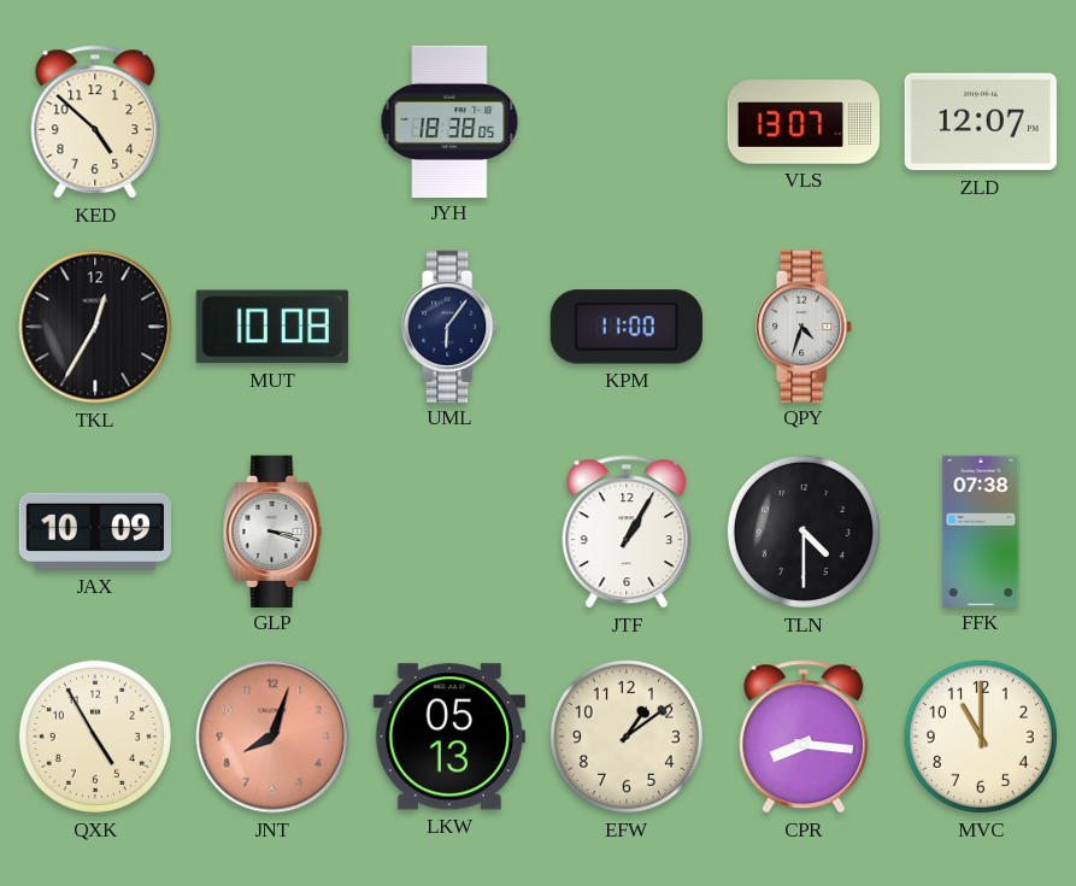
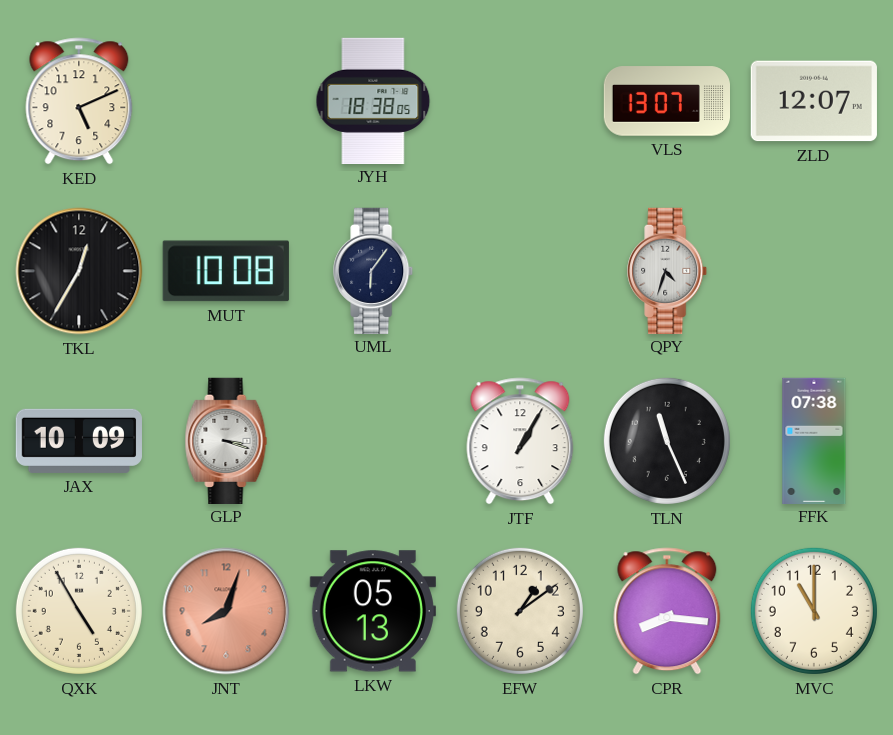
KED: 4:52 -> 5:11 (79, 101)
KPM: 11:00 -> none (627, 327)
TLN: 4:30 -> 11:26 (667, 441)
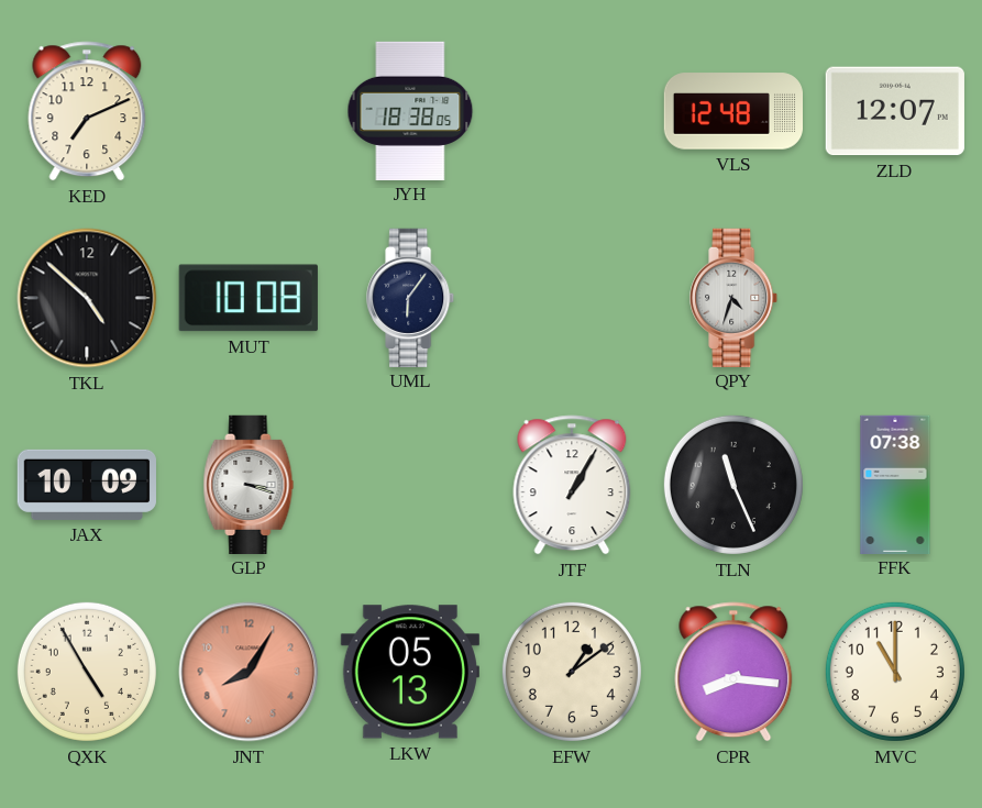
KED: 5:11 -> 7:11 (87, 111)
VLS: 13:07 -> 12:48 (732, 111)
TKL: 12:35 -> 4:52 (87, 298)
JNT: 8:03 -> 8:05 (249, 672)
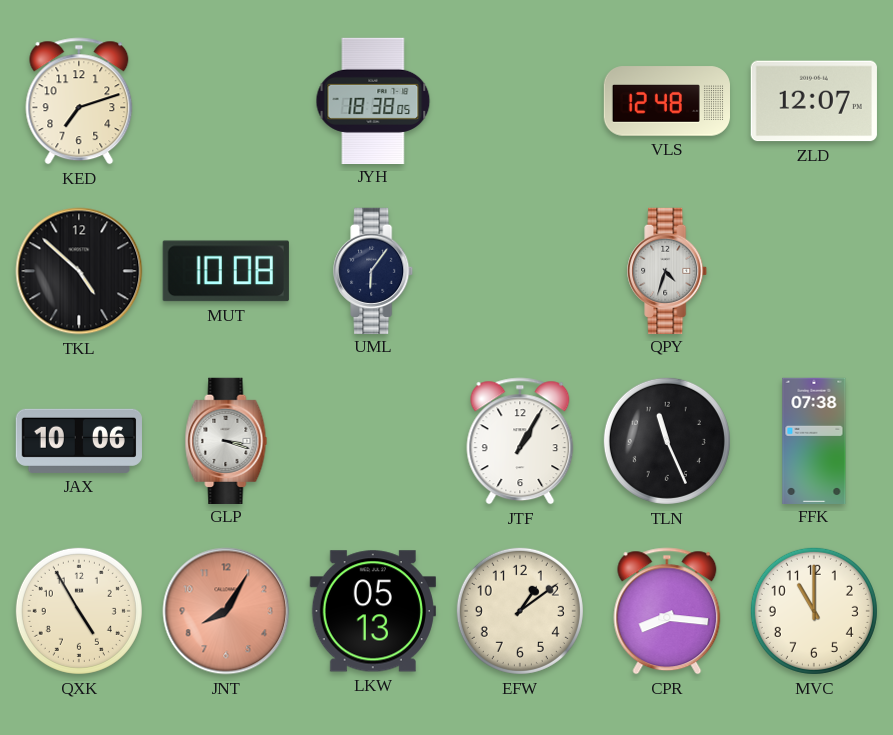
KED: 7:11 -> 7:12 (79, 101)
JAX: 10:09 -> 10:06 (79, 441)
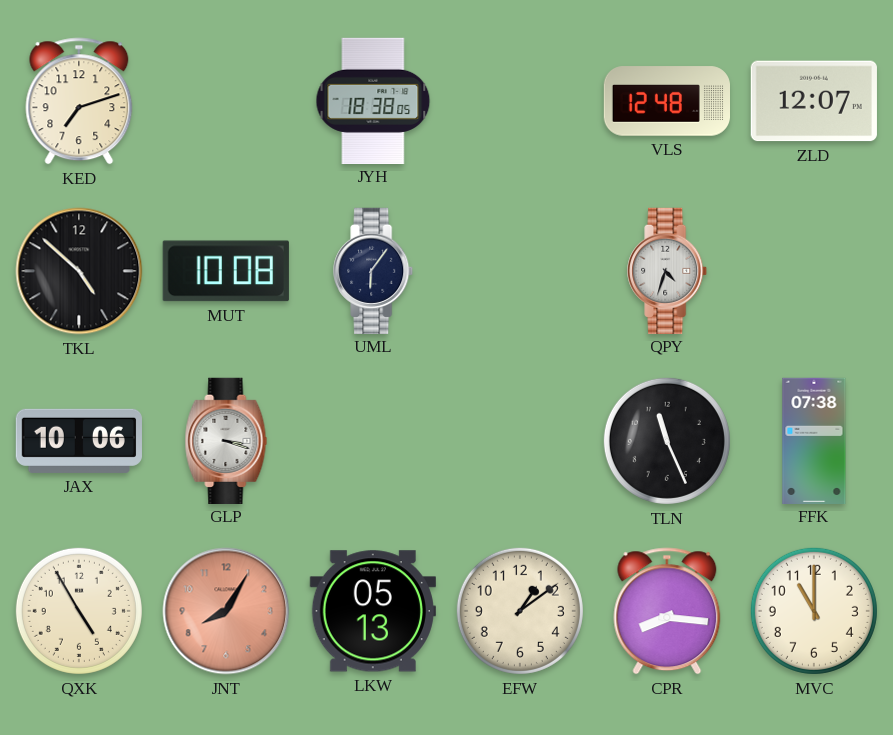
JTF: 1:05 -> none (520, 441)
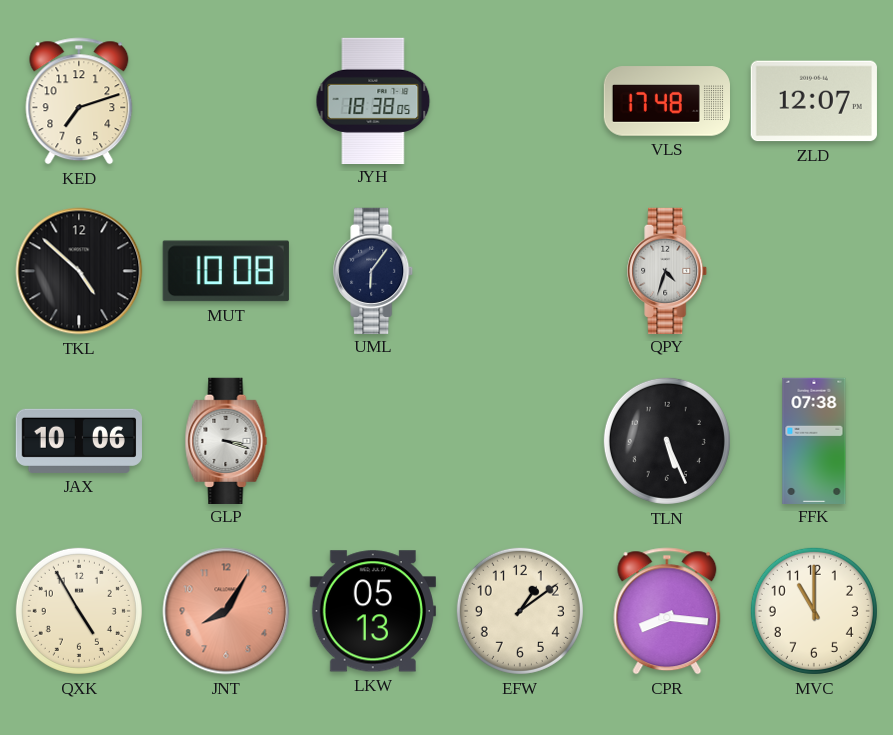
VLS: 12:48 -> 17:48 (666, 101)
TLN: 11:26 -> 5:26 (667, 441)
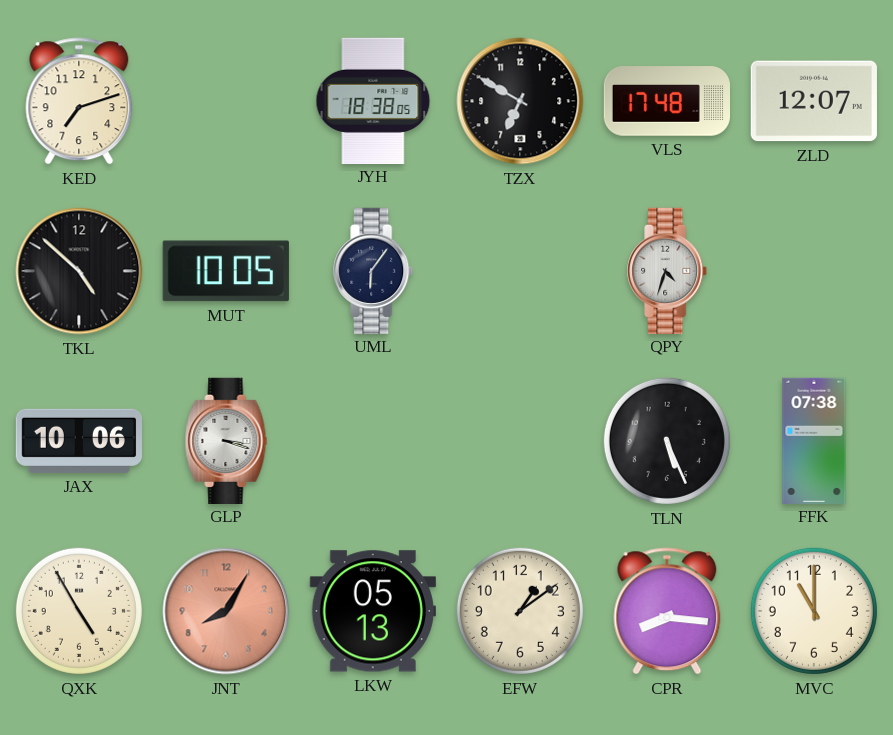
TZX: none -> 6:50 (520, 101)
MUT: 10:08 -> 10:05 (226, 271)
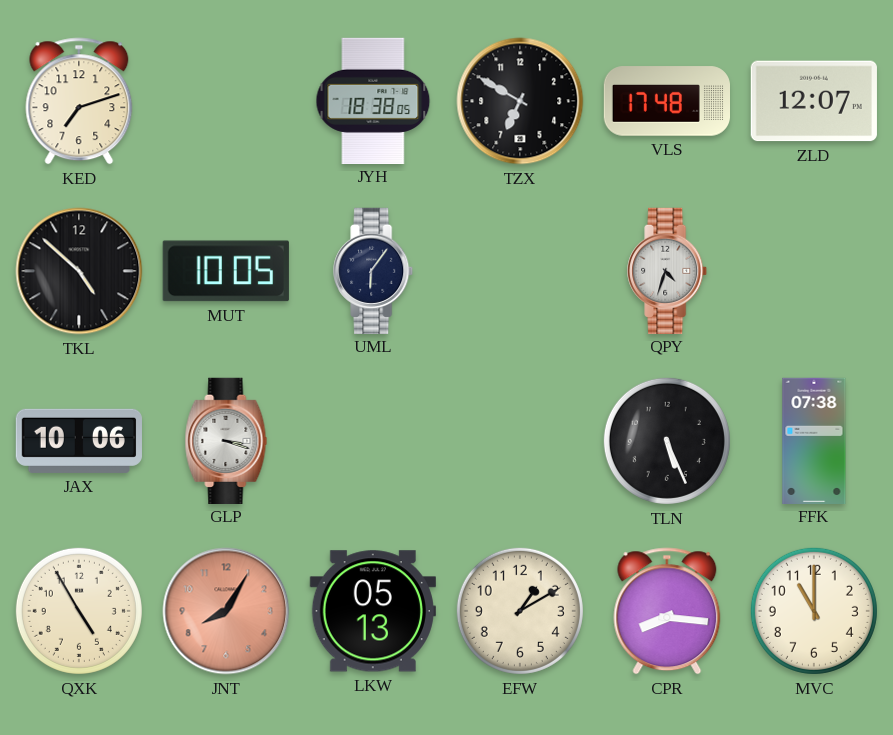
EFW: 1:09 -> 1:10 (520, 611)
